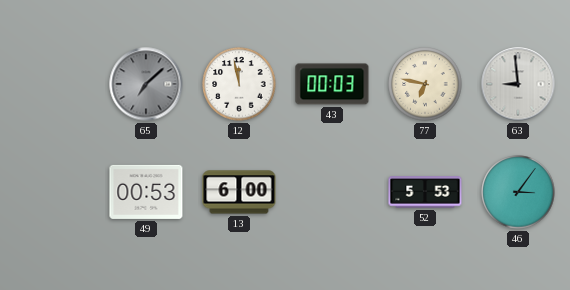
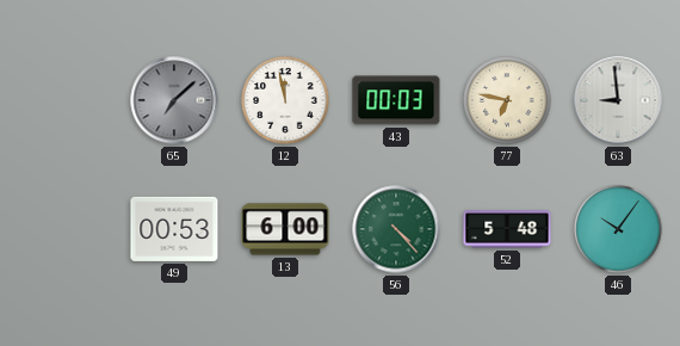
56: none -> 4:23 (396, 229)
52: 5:53 -> 5:48 (507, 229)
46: 3:06 -> 10:06 (618, 229)
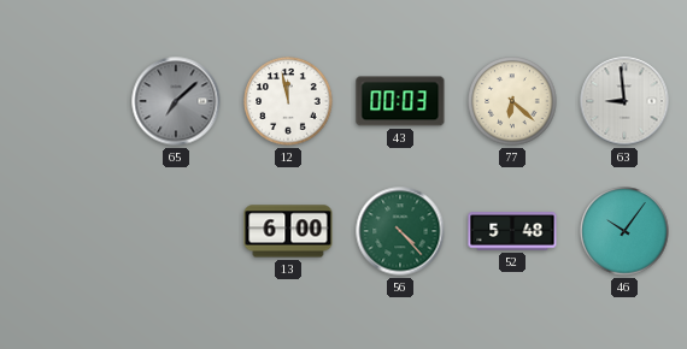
77: 6:47 -> 6:22 (512, 101)
49: 00:53 -> none (174, 229)
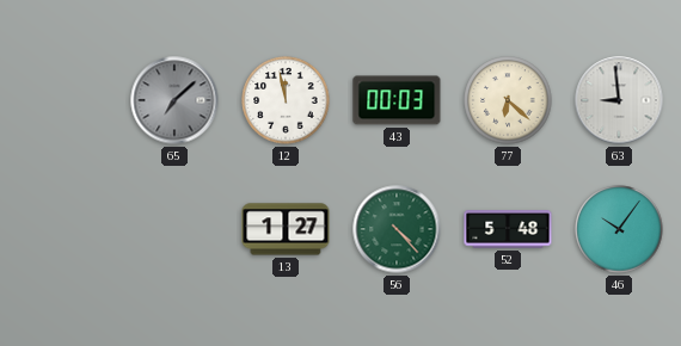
13: 6:00 -> 1:27 (286, 229)
